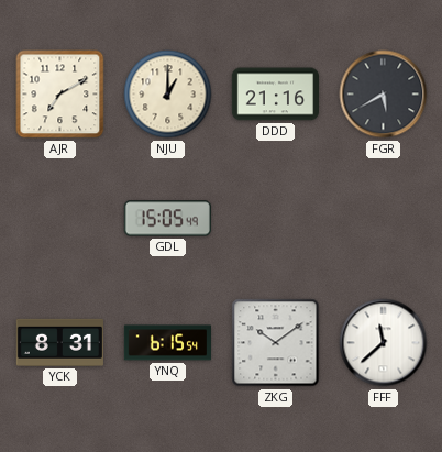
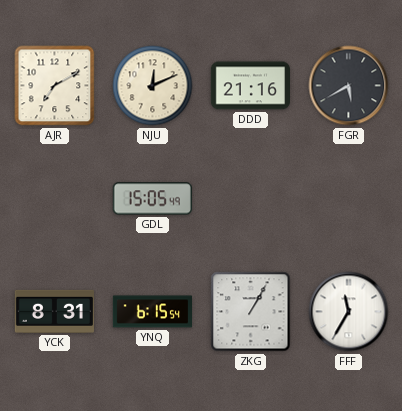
NJU: 1:00 -> 12:11 (153, 86)
ZKG: 10:09 -> 1:05 (251, 312)
FFF: 11:38 -> 11:35 (349, 312)
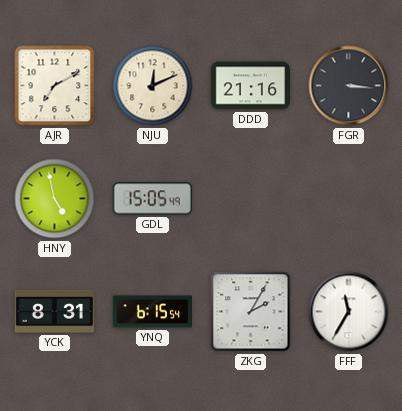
FGR: 5:40 -> 3:16 (349, 86)
HNY: none -> 4:58 (55, 199)
ZKG: 1:05 -> 2:05 (251, 312)
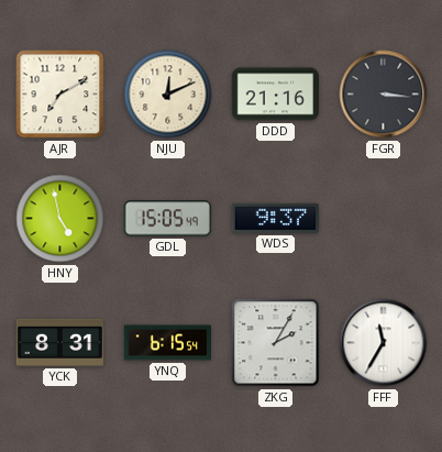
WDS: none -> 9:37 (275, 218)
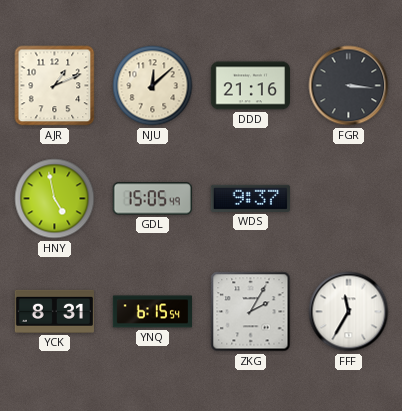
AJR: 7:10 -> 1:11 (55, 86)
NJU: 12:11 -> 12:08 (153, 86)
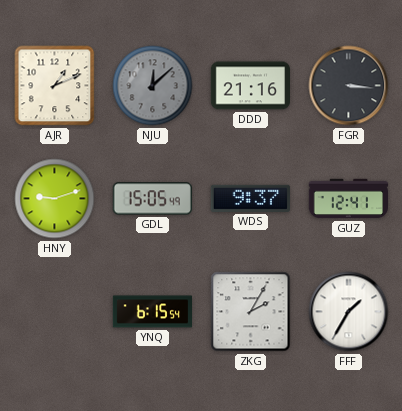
NJU dial: cream -> grey (153, 86)
HNY: 4:58 -> 9:12 (55, 199)
GUZ: none -> 12:41 (348, 199)
YCK: 8:31 -> none (54, 311)
FFF: 11:35 -> 1:35 (349, 312)
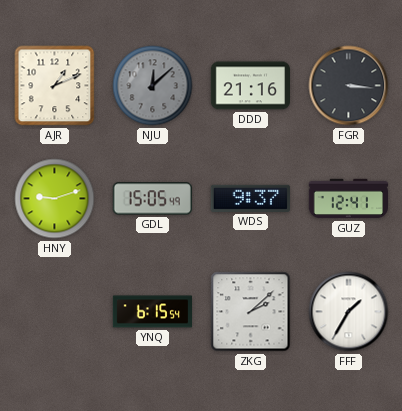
ZKG: 2:05 -> 2:08 (251, 312)
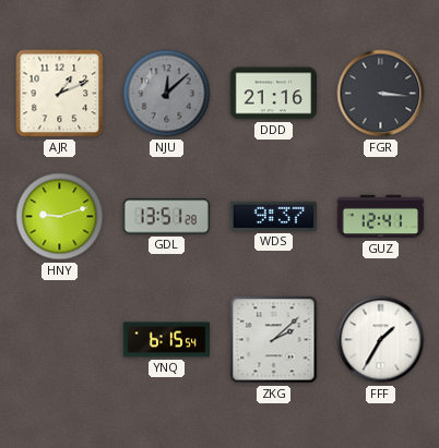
GDL: 15:05 -> 13:51 (166, 217)
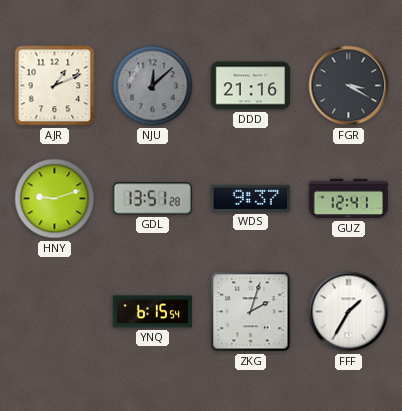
FGR: 3:16 -> 3:20 (349, 86)
ZKG: 2:08 -> 2:03 (251, 312)
